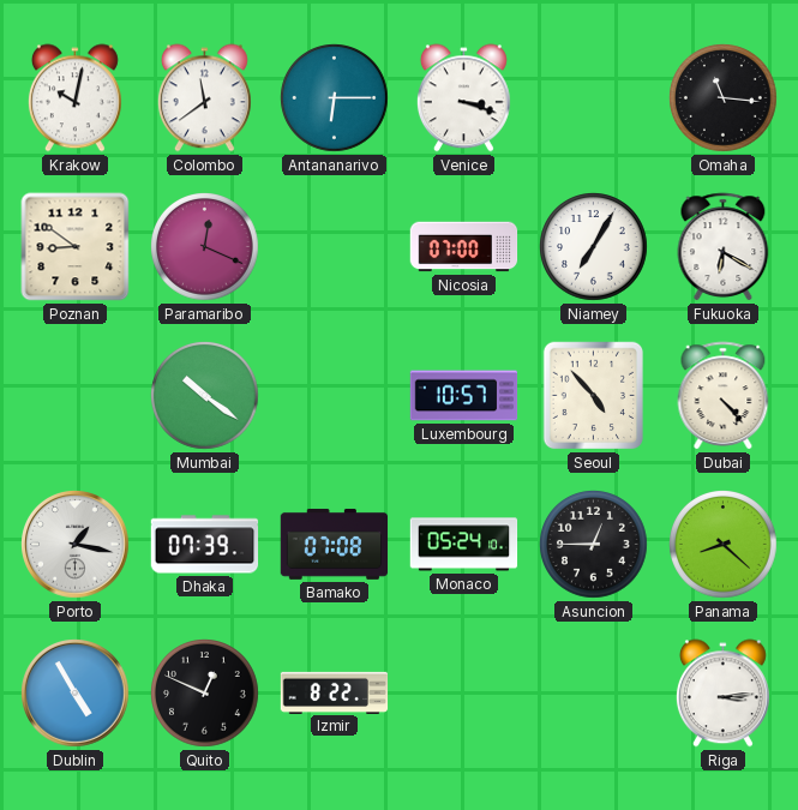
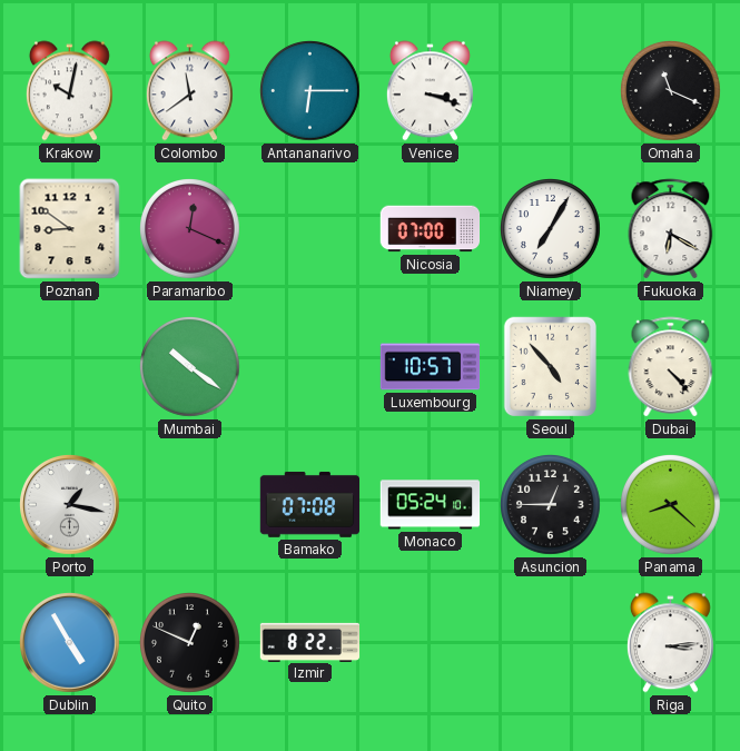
Omaha: 11:16 -> 11:19 (671, 91)
Dhaka: 07:39 -> none (205, 545)
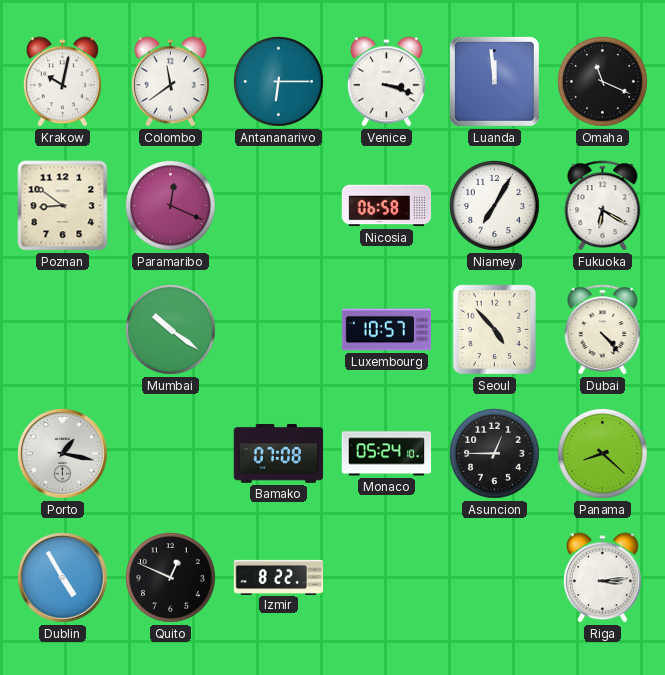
Luanda: none -> 11:59 (494, 81)
Nicosia: 07:00 -> 06:58 (387, 206)
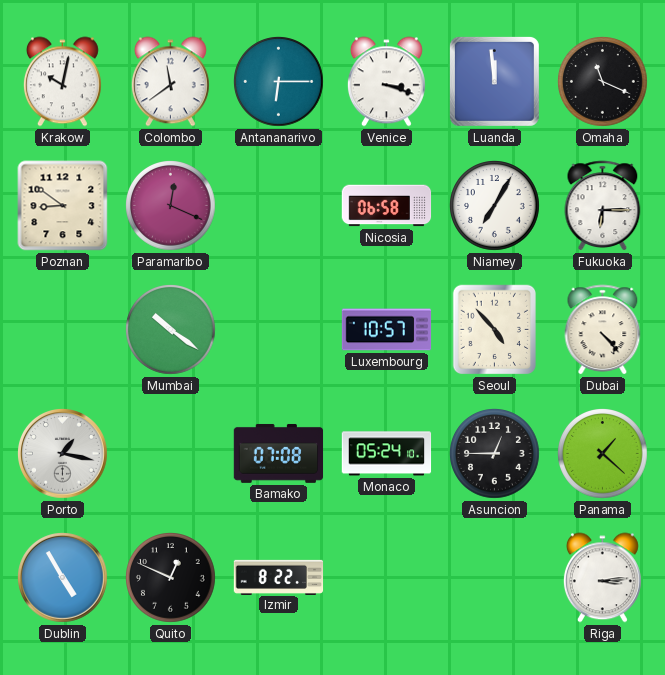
Fukuoka: 6:20 -> 6:15 (603, 206)
Panama: 8:22 -> 1:22 (603, 454)
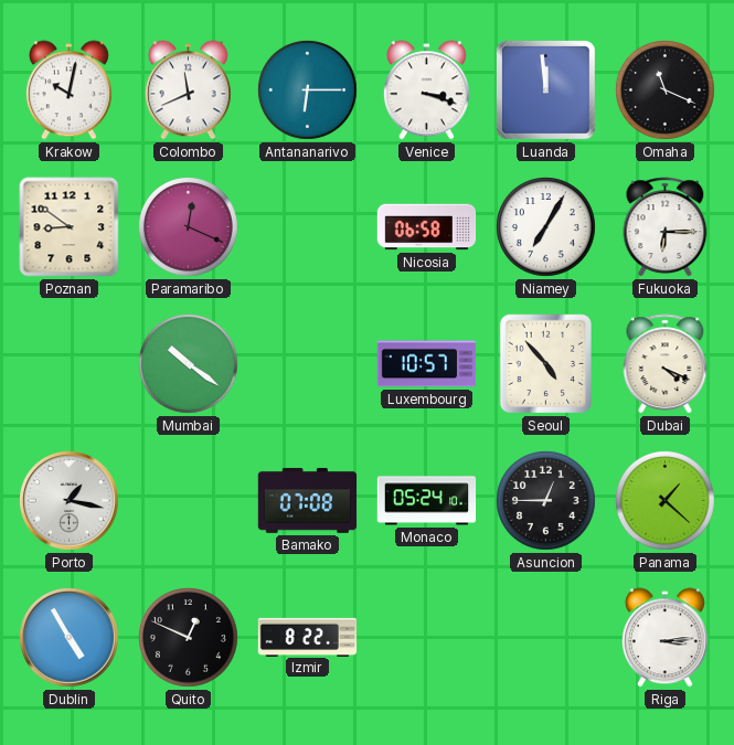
Colombo: 11:39 -> 11:41 (188, 91)
Dubai: 4:23 -> 4:19 (666, 364)
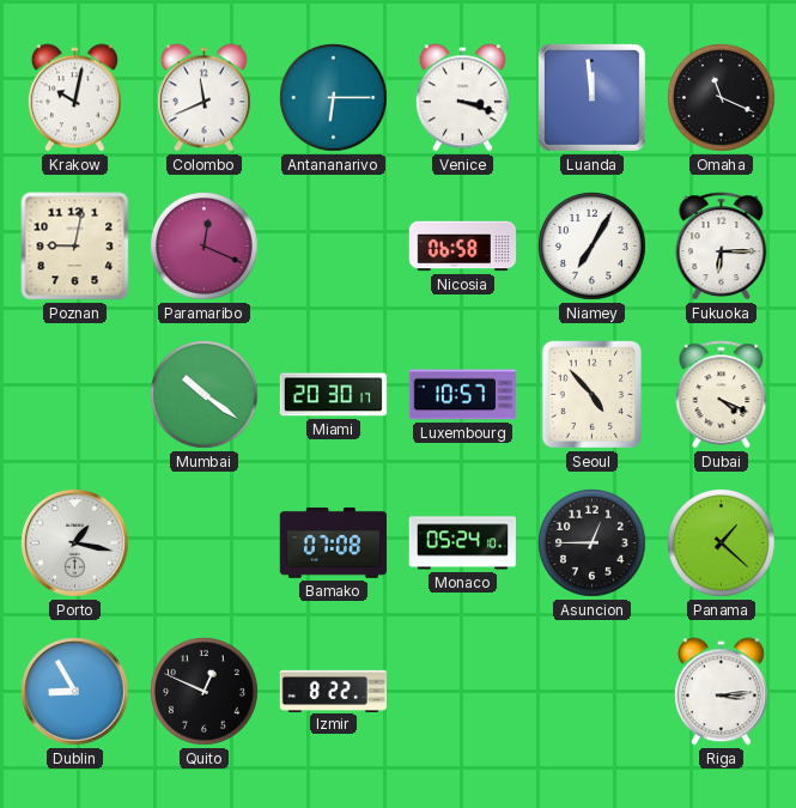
Poznan: 8:51 -> 9:02 (75, 247)
Miami: none -> 20:30 (334, 395)
Dublin: 4:55 -> 8:55 (75, 692)
